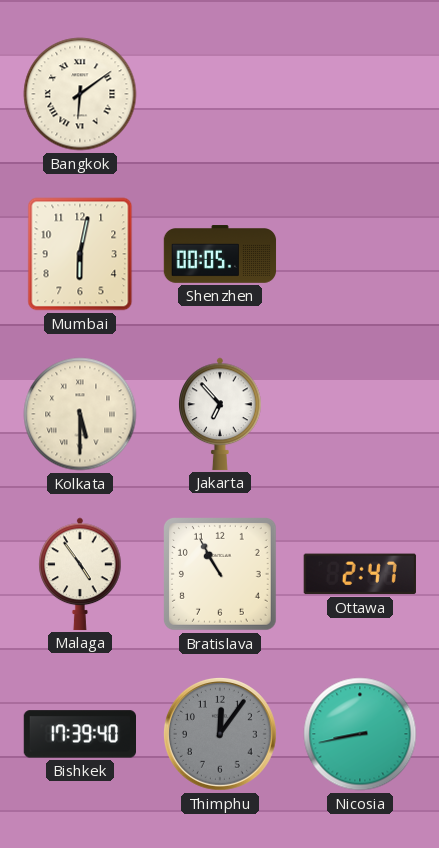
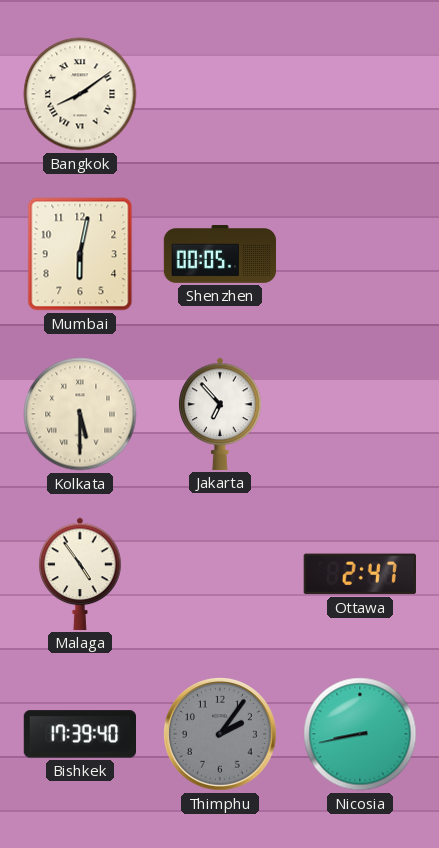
Bangkok: 6:09 -> 8:09 (80, 94)
Bratislava: 10:55 -> none (220, 574)
Thimphu: 12:06 -> 2:06 (221, 735)
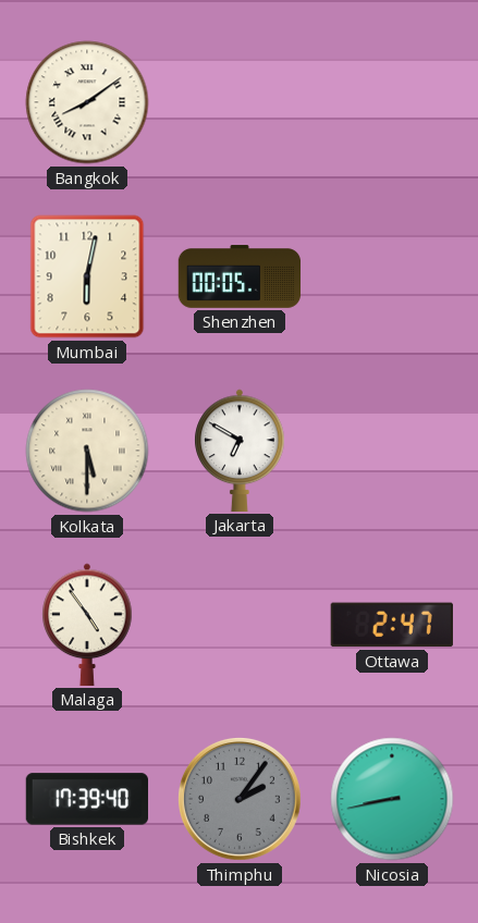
Jakarta: 6:53 -> 6:50 (240, 451)
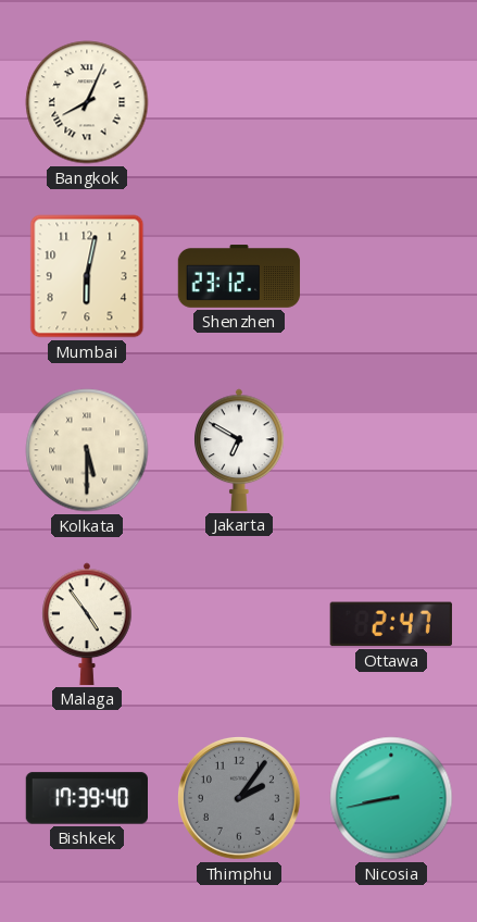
Bangkok: 8:09 -> 8:04 (87, 102)
Shenzhen: 00:05 -> 23:12 (239, 276)
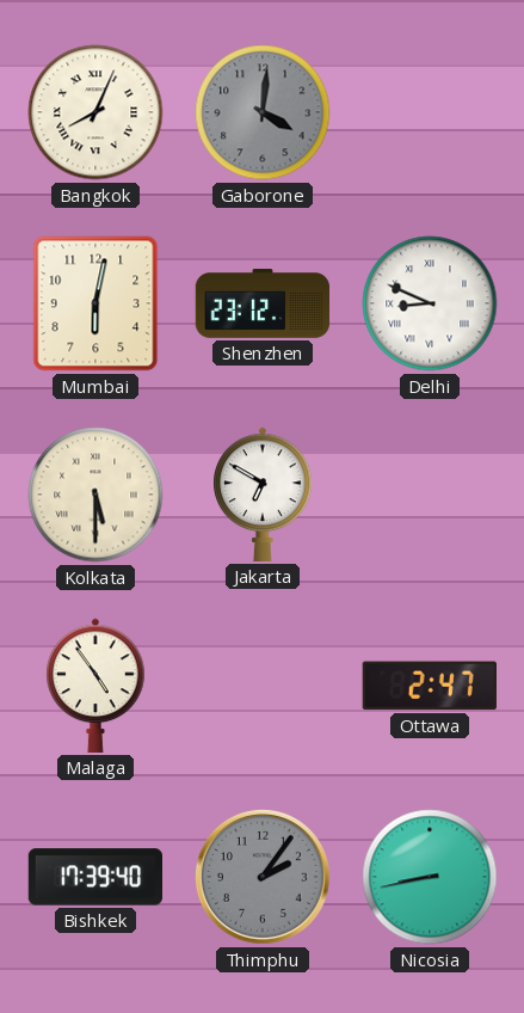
Gaborone: none -> 4:01 (263, 112)
Delhi: none -> 8:49 (430, 303)
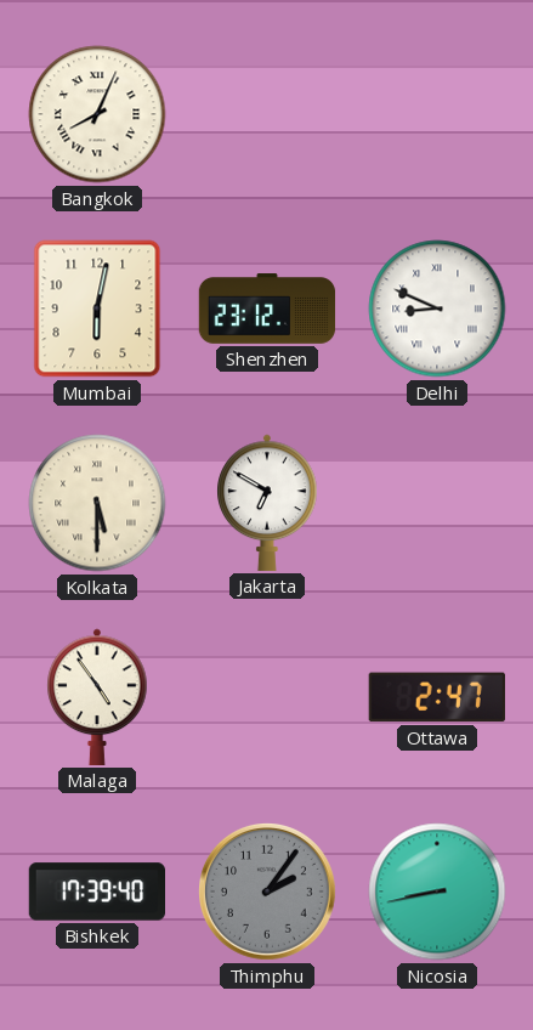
Gaborone: 4:01 -> none (263, 112)
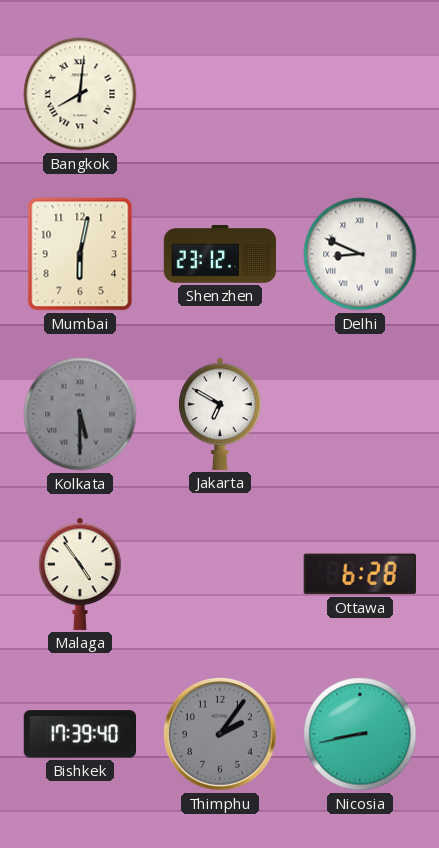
Bangkok: 8:04 -> 8:01 (80, 94)
Kolkata dial: cream -> grey (80, 414)
Ottawa: 2:47 -> 6:28 (360, 574)
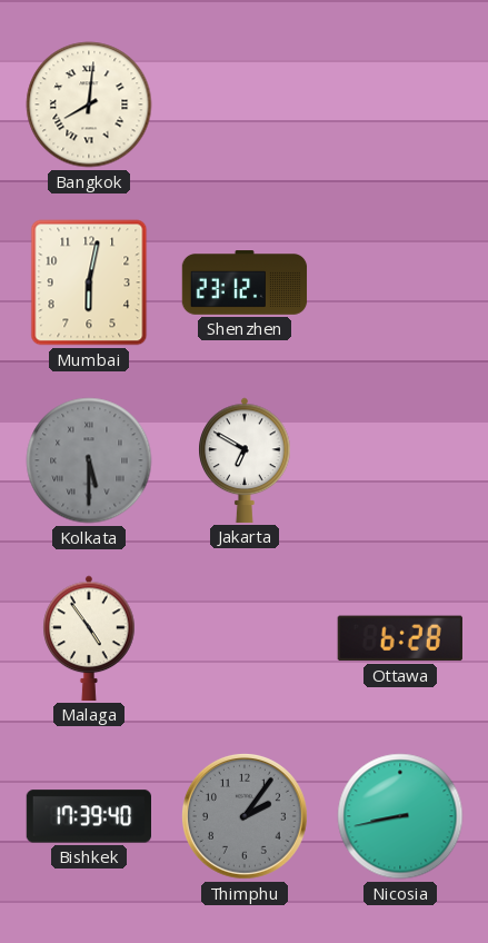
Delhi: 8:49 -> none (360, 254)
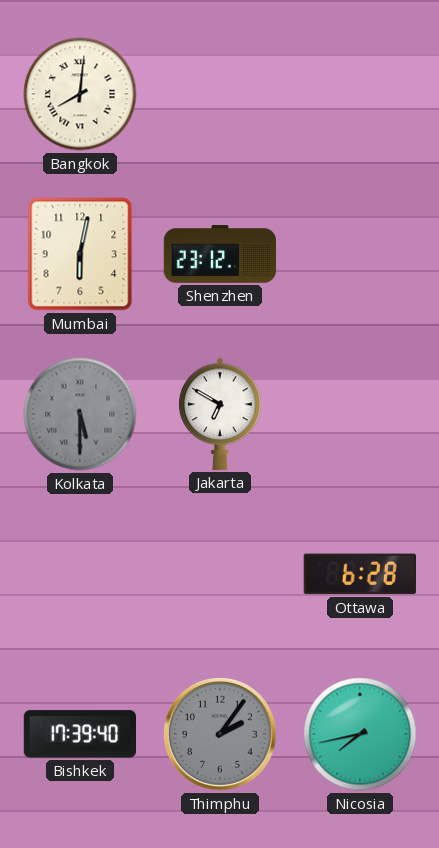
Malaga: 4:54 -> none (89, 638)
Nicosia: 8:43 -> 7:43 (360, 734)
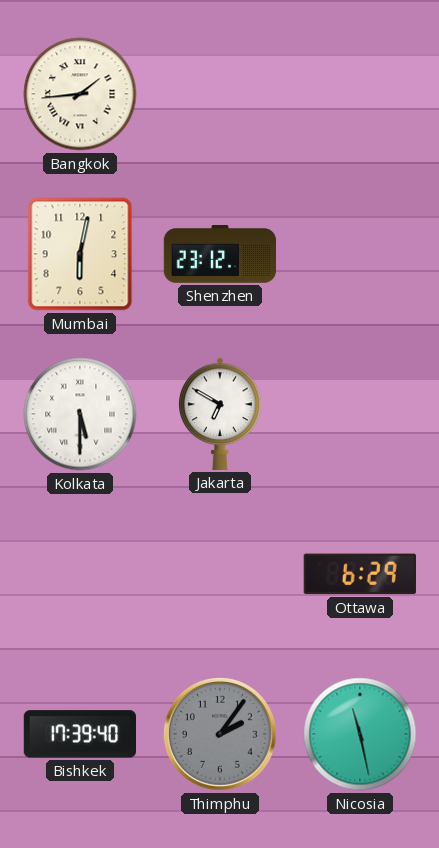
Bangkok: 8:01 -> 1:44 (80, 94)
Kolkata dial: grey -> white (80, 414)
Ottawa: 6:28 -> 6:29 (360, 574)
Nicosia: 7:43 -> 11:28 (360, 734)
